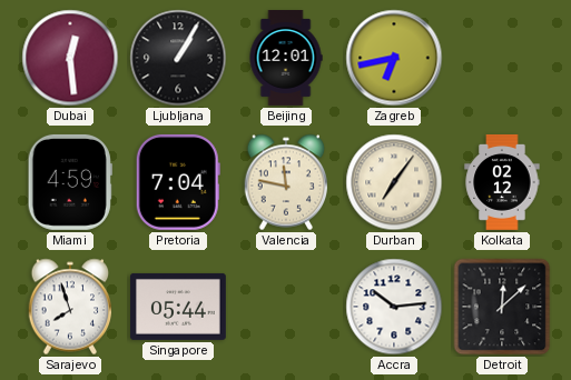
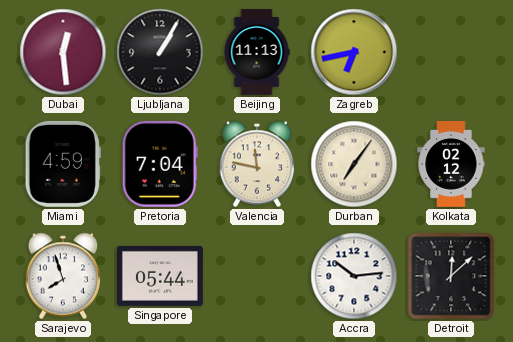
Beijing: 12:01 -> 11:13 (257, 53)
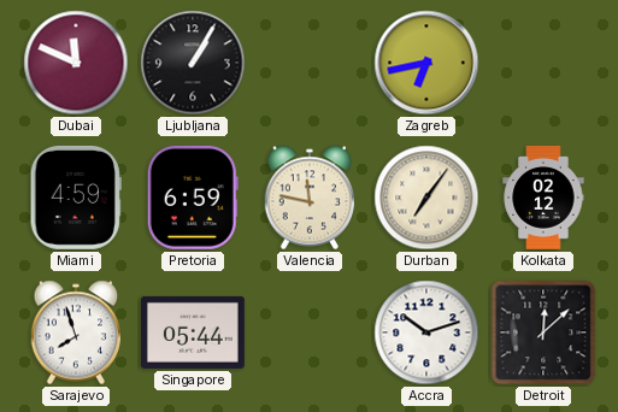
Dubai: 12:29 -> 11:49 (76, 63)
Beijing: 11:13 -> none (257, 53)
Pretoria: 7:04 -> 6:59 (193, 198)
Accra: 10:14 -> 10:12 (426, 332)
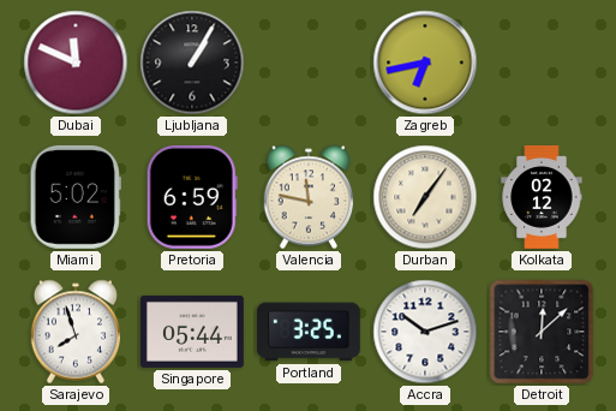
Miami: 4:59 -> 5:02 (76, 197)
Portland: none -> 3:25 (309, 332)
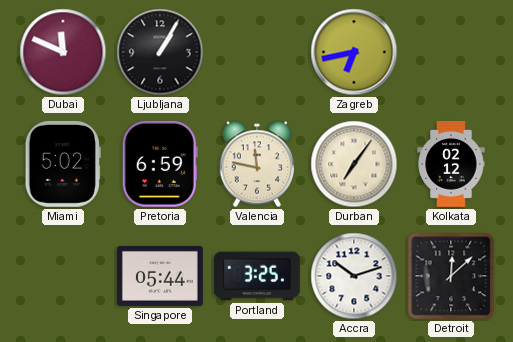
Sarajevo: 7:57 -> none (76, 332)
